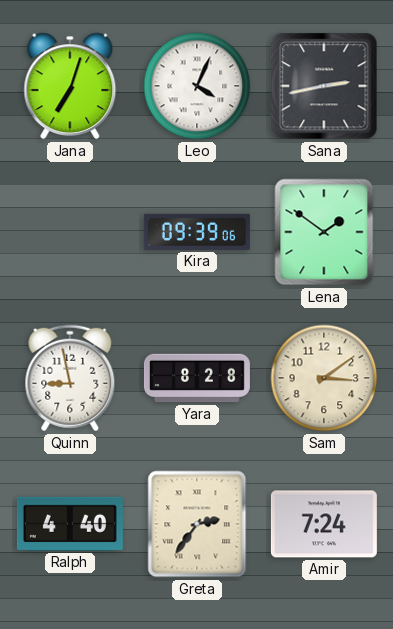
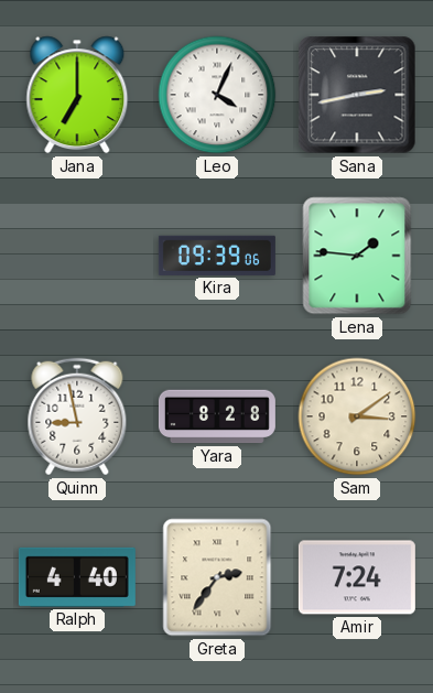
Jana: 7:03 -> 7:00 (77, 95)
Lena: 1:51 -> 1:46 (357, 256)
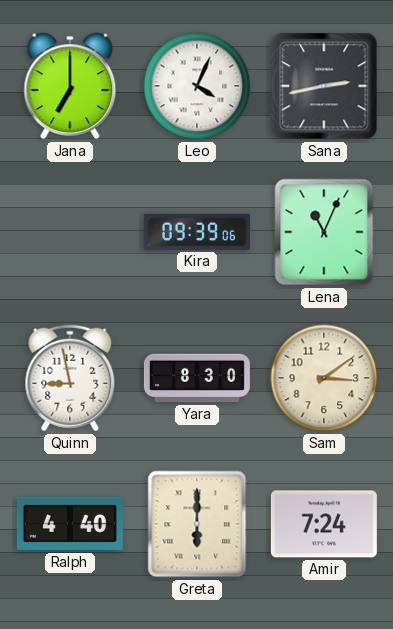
Lena: 1:46 -> 11:04 (324, 232)
Yara: 8:28 -> 8:30 (197, 378)
Greta: 2:36 -> 6:00 (197, 524)
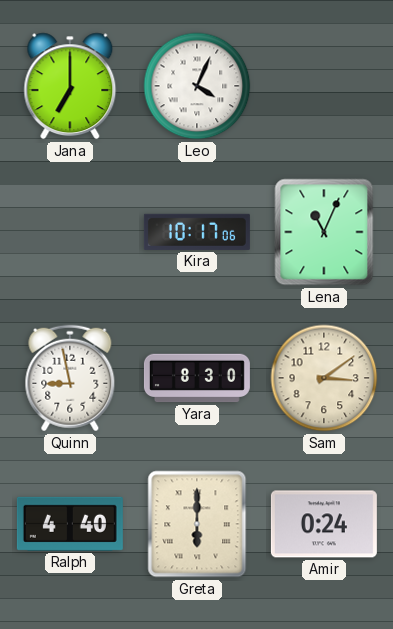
Sana: 2:43 -> none (324, 86)
Kira: 09:39 -> 10:17 (197, 232)
Amir: 7:24 -> 0:24 (324, 524)
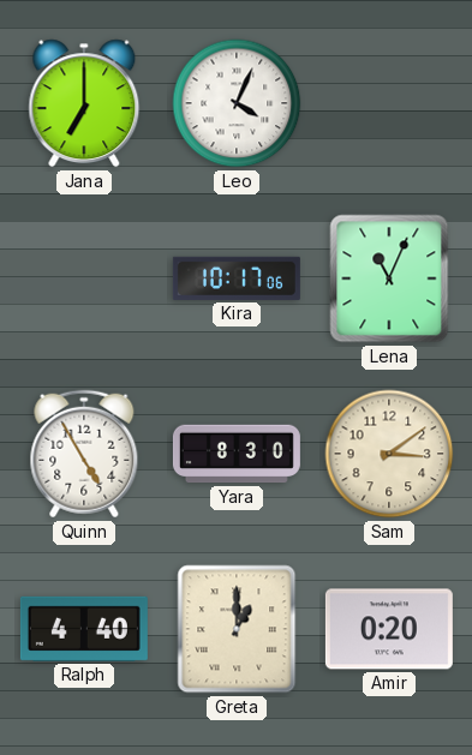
Quinn: 8:58 -> 4:55 (84, 454)
Greta: 6:00 -> 1:00 (237, 629)
Amir: 0:24 -> 0:20 (389, 629)
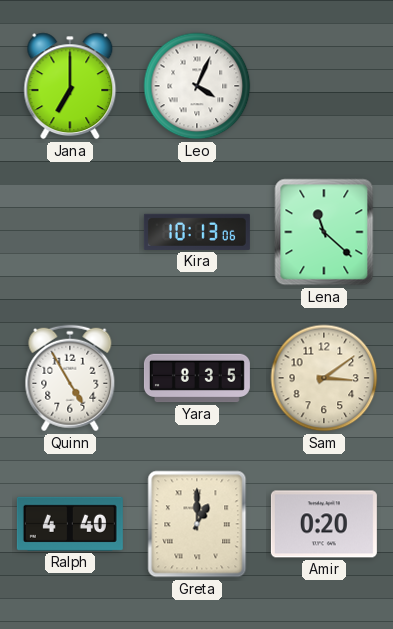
Kira: 10:17 -> 10:13 (197, 232)
Lena: 11:04 -> 11:22 (324, 232)
Yara: 8:30 -> 8:35 (197, 378)
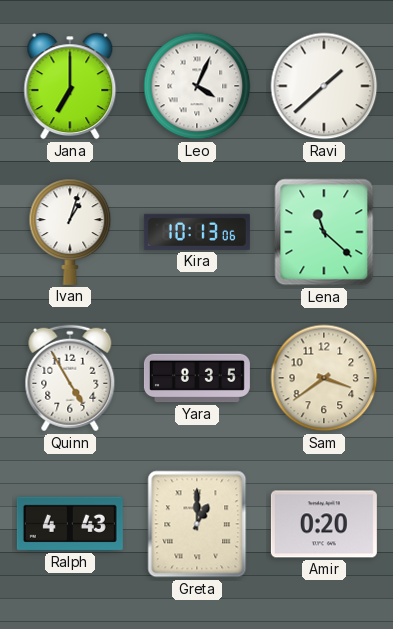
Ravi: none -> 1:38 (324, 86)
Ivan: none -> 1:03 (70, 232)
Sam: 3:09 -> 3:39 (324, 378)
Ralph: 4:40 -> 4:43 (70, 524)
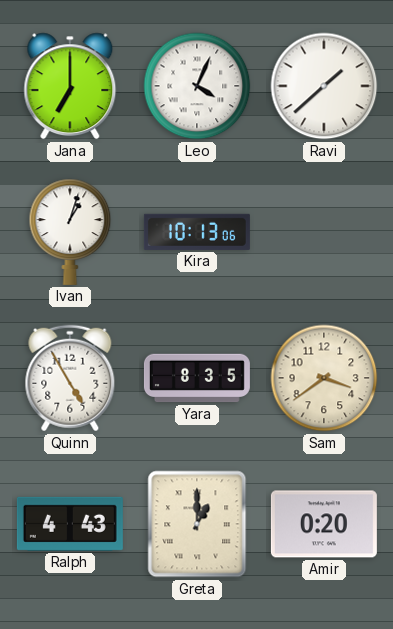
Lena: 11:22 -> none (324, 232)
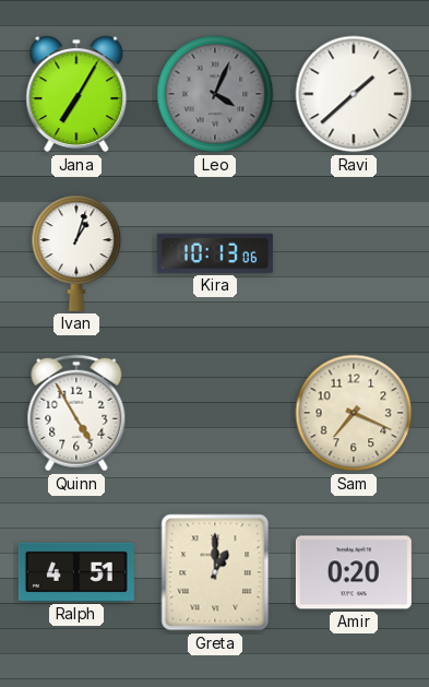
Jana: 7:00 -> 7:05 (76, 94)
Leo dial: white -> grey (215, 94)
Yara: 8:35 -> none (197, 378)
Sam: 3:39 -> 7:19 (354, 413)
Ralph: 4:43 -> 4:51 (76, 572)
